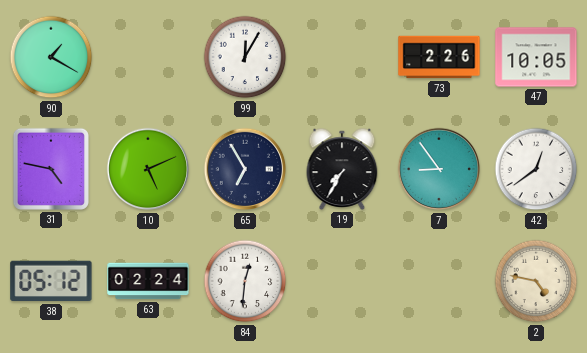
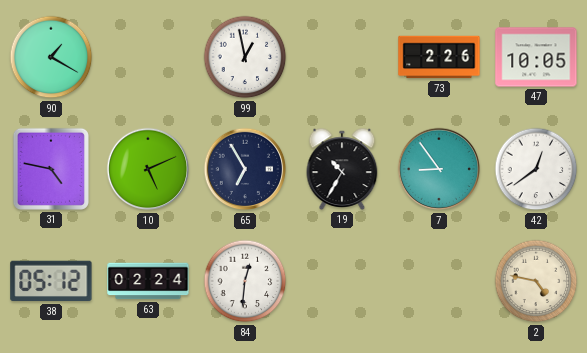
99: 12:05 -> 12:58 (245, 57)
19: 7:35 -> 10:35 (342, 169)
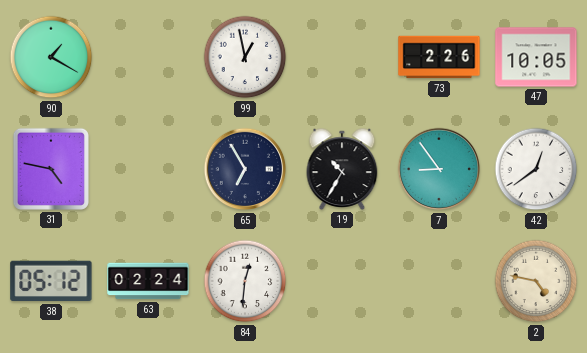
10: 5:11 -> none (148, 169)
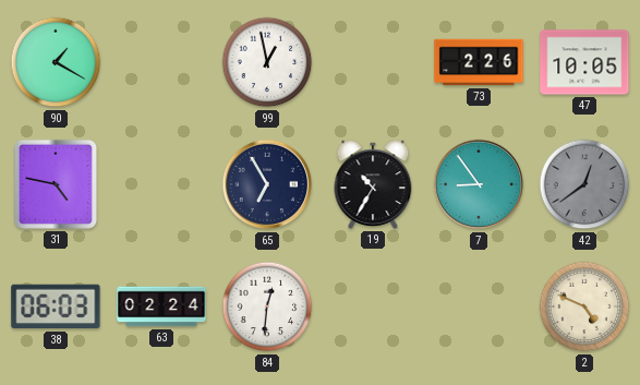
42 dial: white -> grey (584, 184)
38: 05:12 -> 06:03 (56, 306)
2: 4:47 -> 4:49 (584, 306)
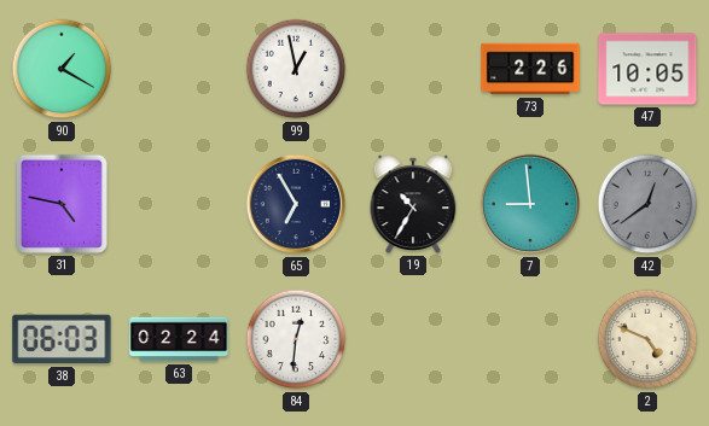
7: 8:54 -> 8:59 (530, 204)
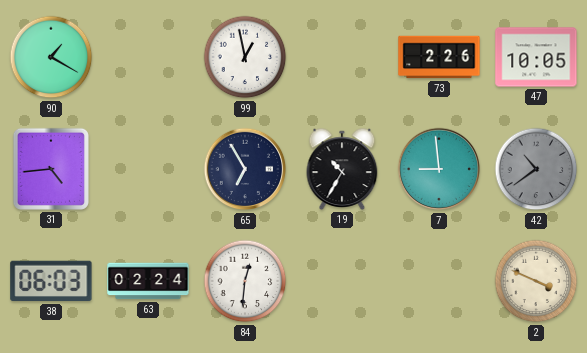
31: 4:47 -> 4:44 (51, 169)
42: 12:39 -> 10:39 (536, 169)
2: 4:49 -> 3:49 (536, 281)
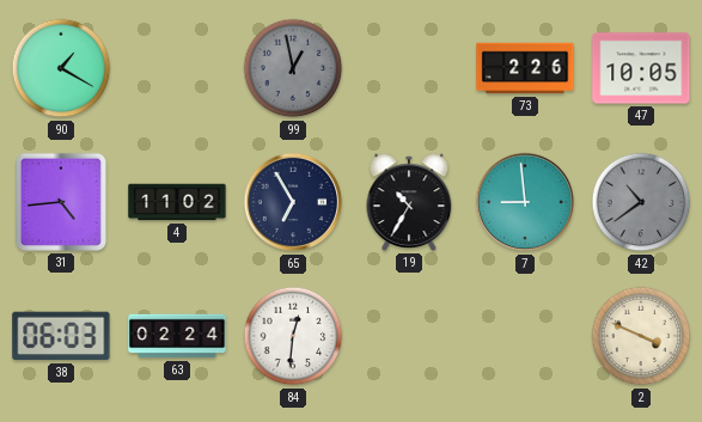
99 dial: white -> grey (293, 68)
4: none -> 11:02 (177, 202)
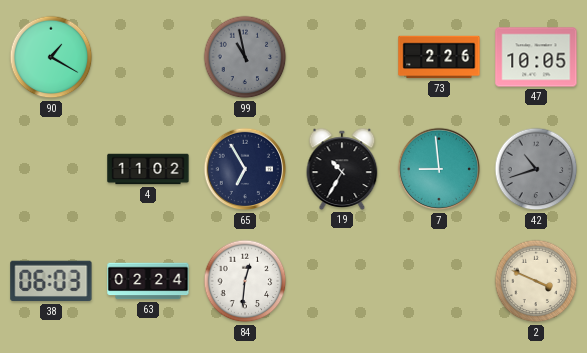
99: 12:58 -> 10:58 (245, 57)
31: 4:44 -> none (61, 202)
42: 10:39 -> 10:42 (536, 169)
